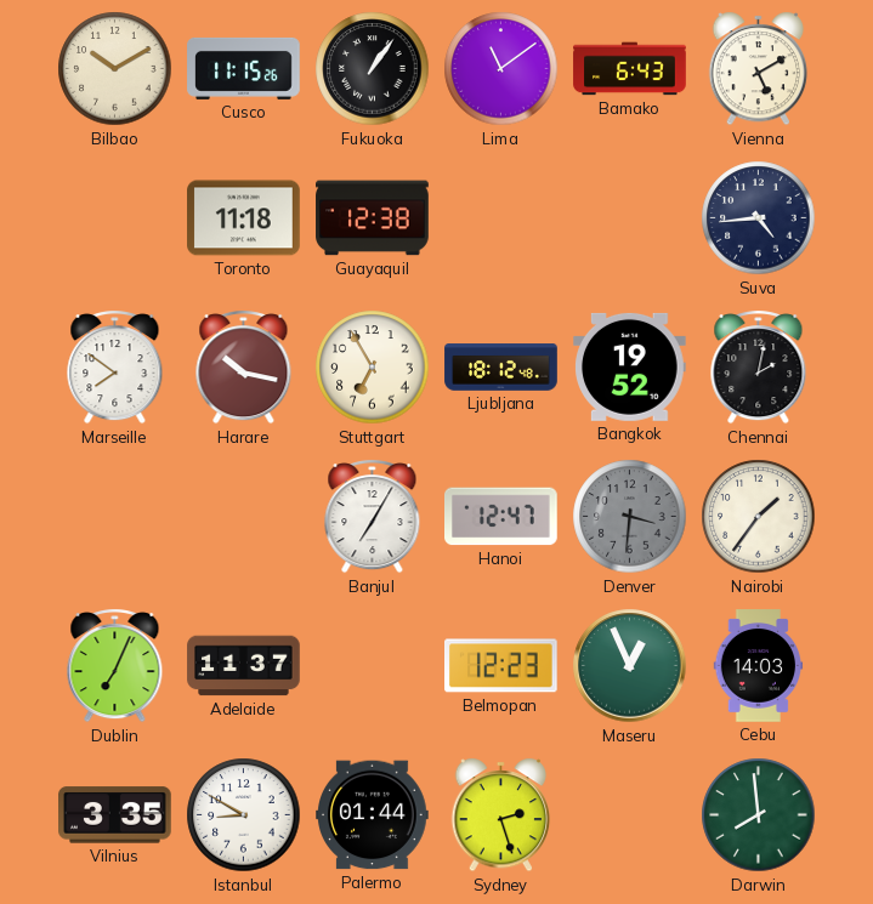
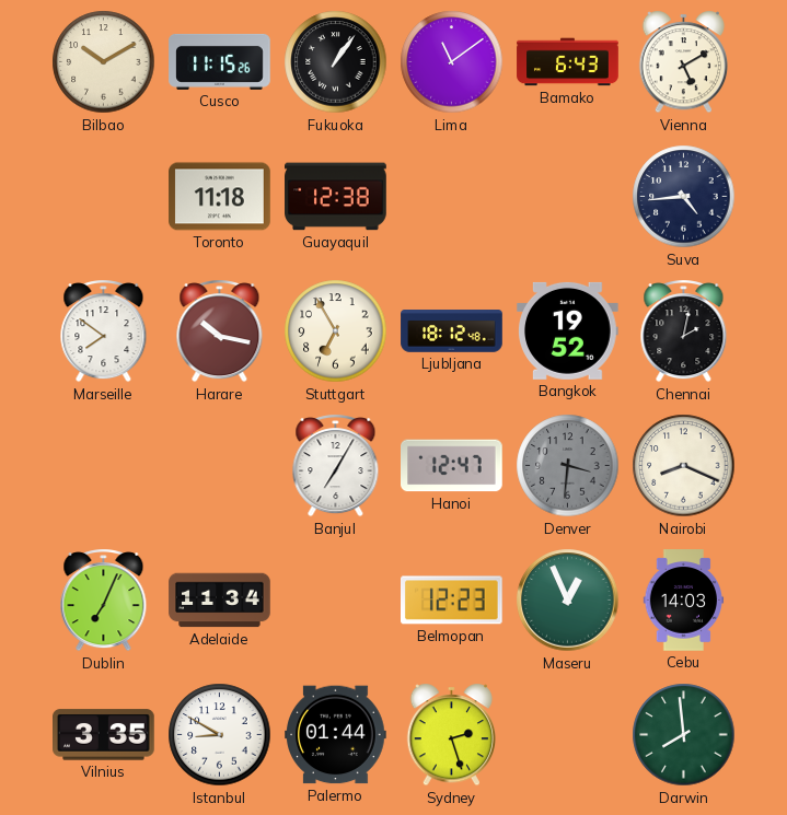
Nairobi: 1:36 -> 8:19 (684, 466)
Adelaide: 11:37 -> 11:34 (220, 601)
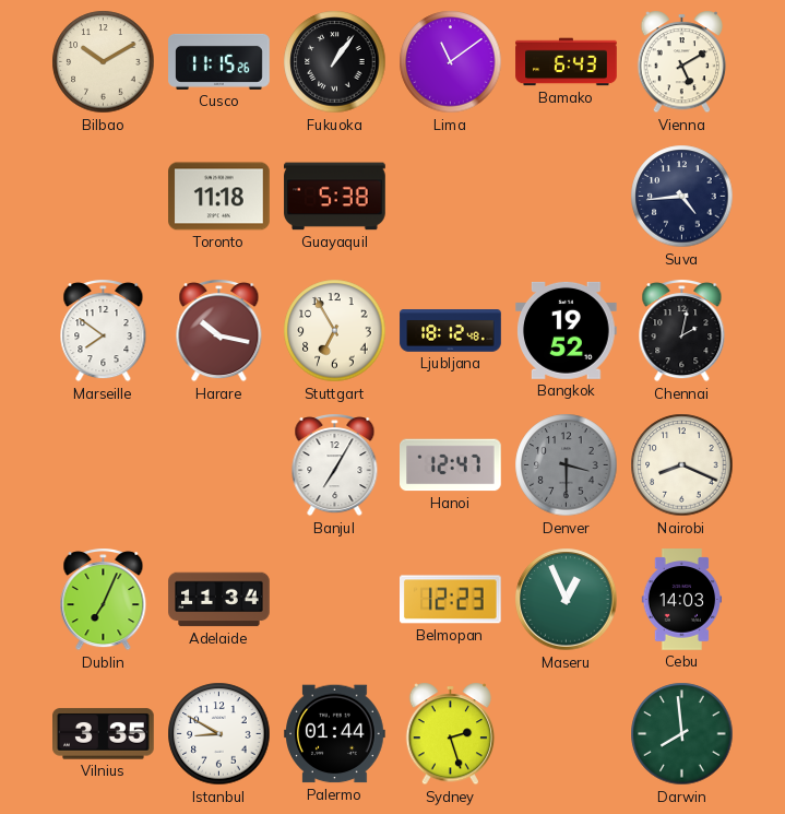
Guayaquil: 12:38 -> 5:38 (335, 197)
Denver: 3:31 -> 3:30 (567, 465)
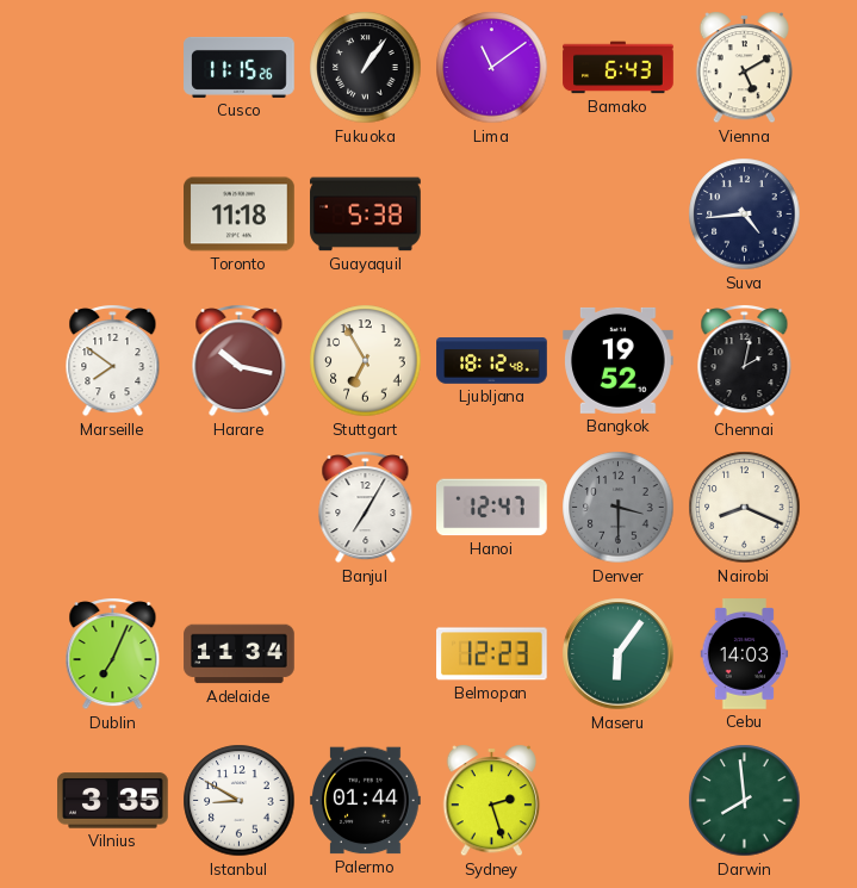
Bilbao: 10:10 -> none (104, 62)
Maseru: 12:56 -> 6:06 (619, 654)
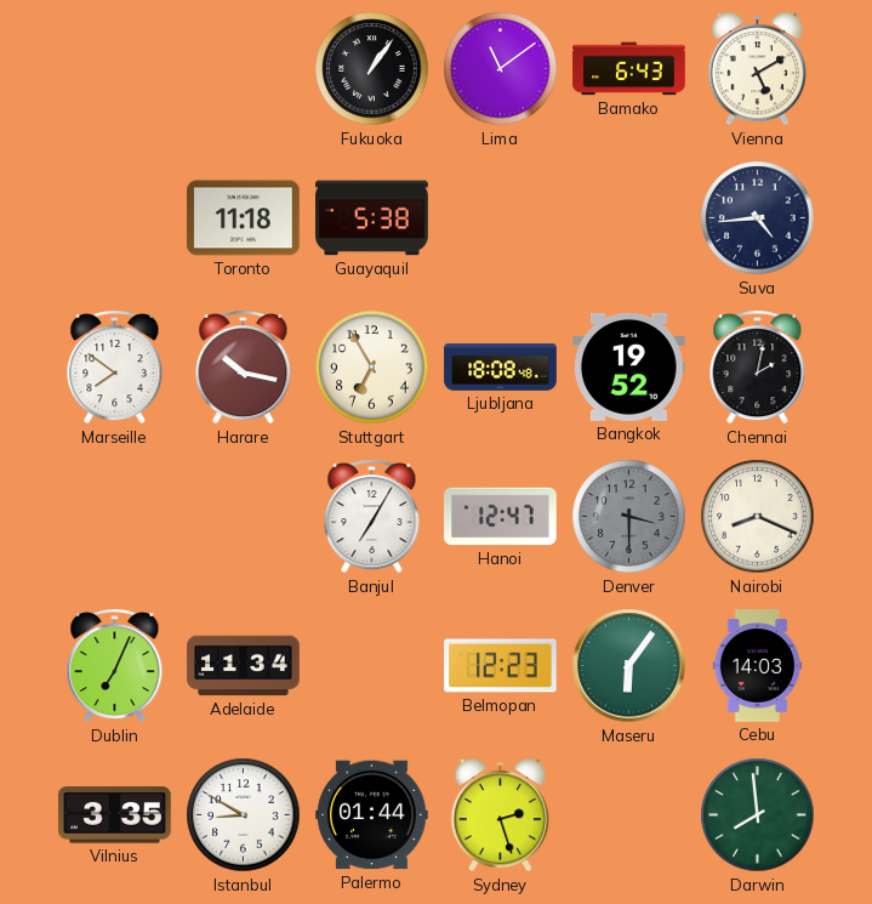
Cusco: 11:15 -> none (240, 67)
Ljubljana: 18:12 -> 18:08 (501, 368)
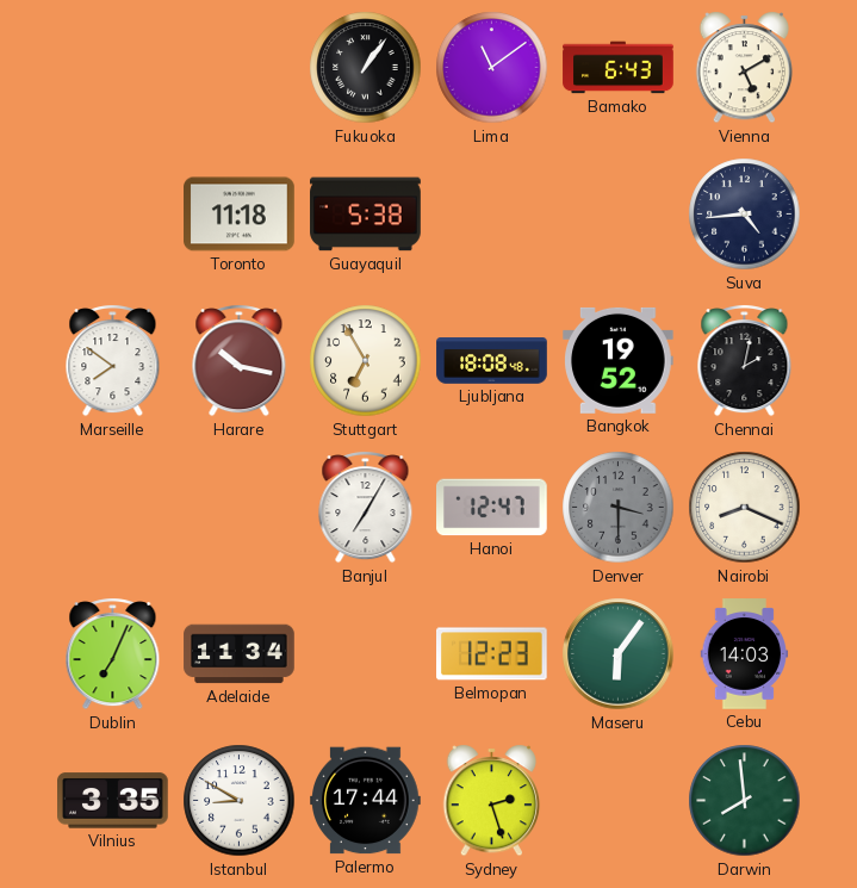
Palermo: 01:44 -> 17:44 (366, 801)
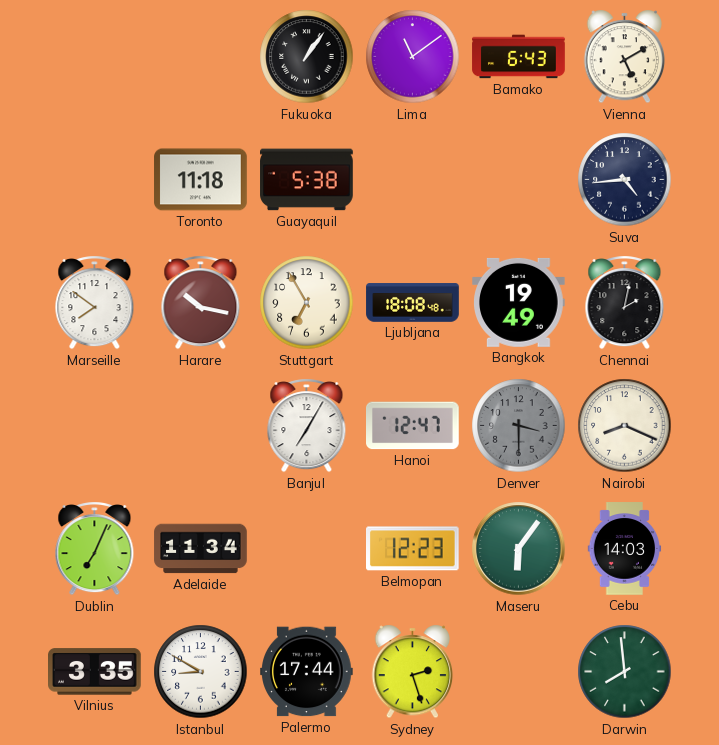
Bangkok: 19:52 -> 19:49 (519, 302)
